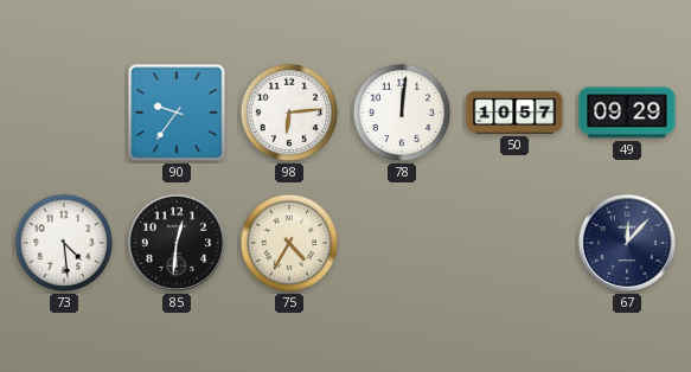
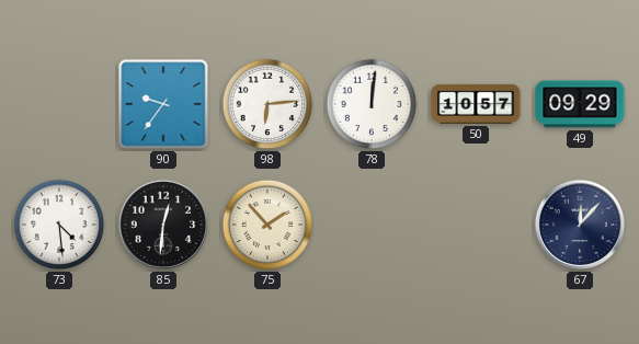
75: 4:35 -> 1:53 (267, 225)
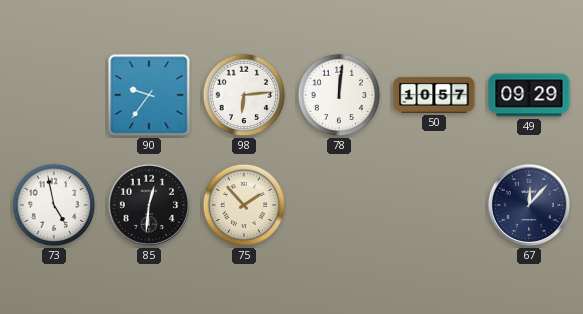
73: 4:29 -> 4:58 (54, 205)
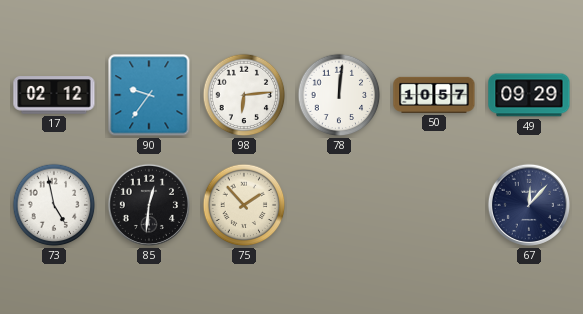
17: none -> 02:12 (54, 95)
